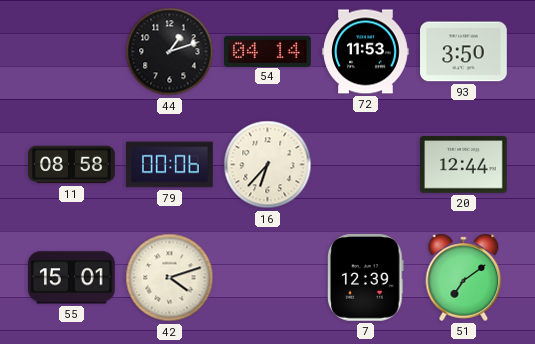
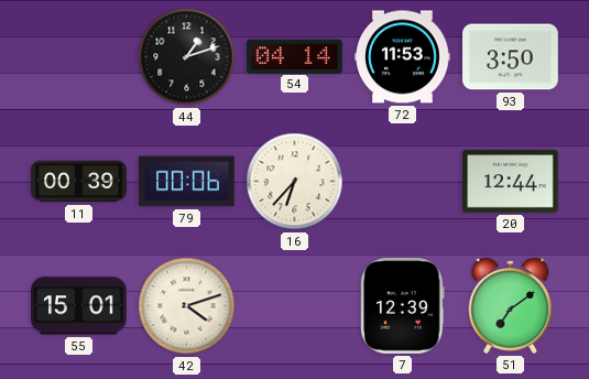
11: 08:58 -> 00:39 (79, 182)
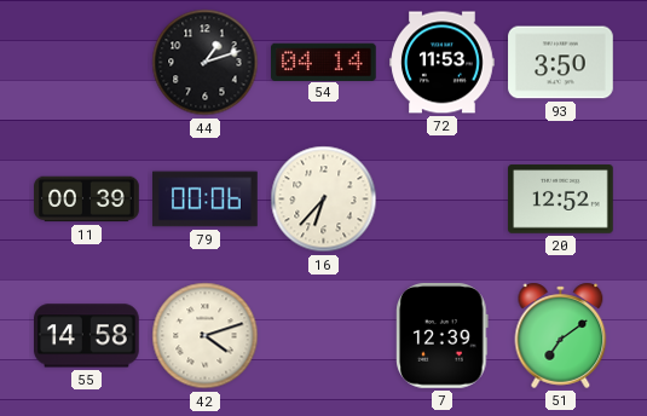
20: 12:44 -> 12:52 (561, 200)
55: 15:01 -> 14:58 (87, 336)
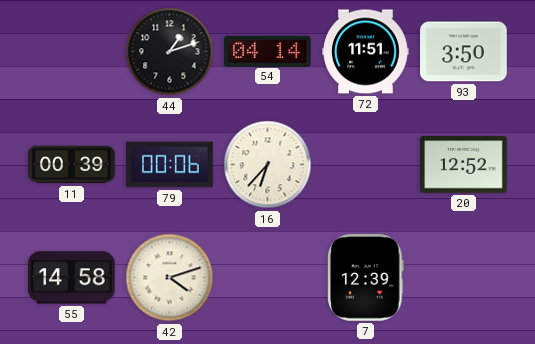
72: 11:53 -> 11:51 (366, 52)
51: 7:09 -> none (561, 335)
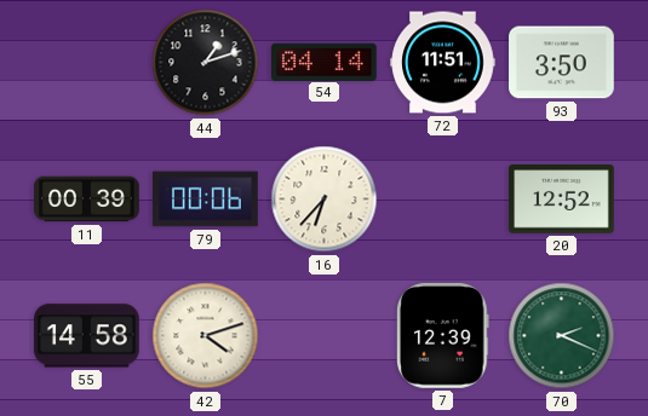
70: none -> 2:19 (562, 336)
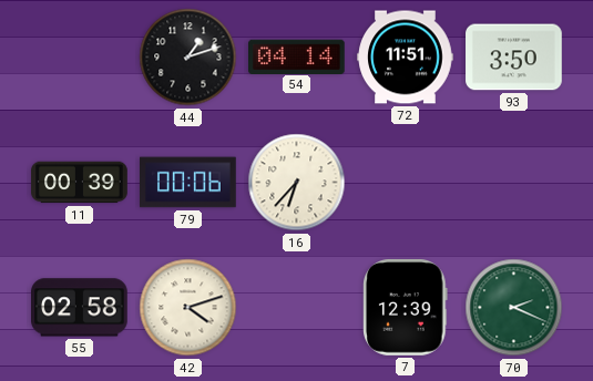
20: 12:52 -> none (562, 200)
55: 14:58 -> 02:58 (80, 308)
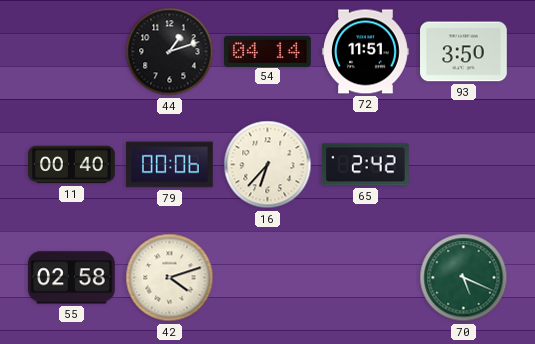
11: 00:39 -> 00:40 (72, 165)
65: none -> 2:42 (366, 165)
7: 12:39 -> none (406, 308)
70: 2:19 -> 5:19 (464, 278)
